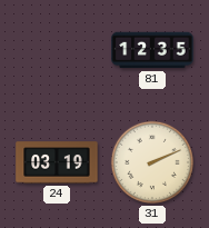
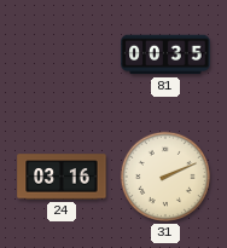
81: 12:35 -> 00:35 (165, 54)
24: 03:19 -> 03:16 (62, 177)
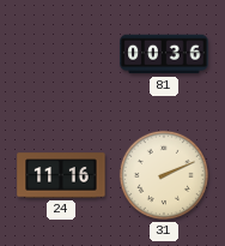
81: 00:35 -> 00:36 (164, 54)
24: 03:16 -> 11:16 (61, 175)
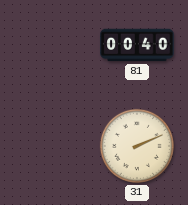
81: 00:36 -> 00:40 (137, 45)
24: 11:16 -> none (61, 175)
